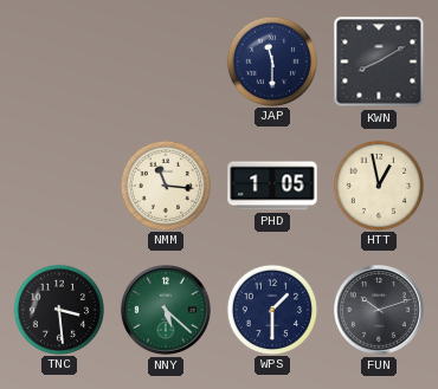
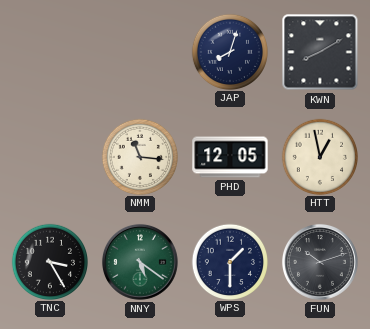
JAP: 11:30 -> 8:03 (229, 51)
PHD: 1:05 -> 12:05 (230, 157)
TNC: 3:29 -> 3:25 (49, 261)
NNY: 5:22 -> 5:21 (140, 262)
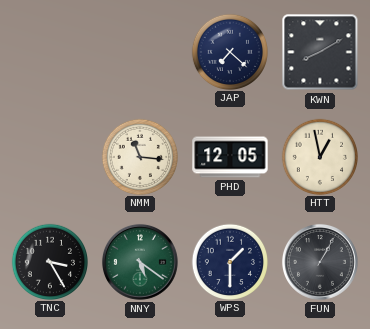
JAP: 8:03 -> 7:22 (229, 51)
FUN: 10:12 -> 1:05 (320, 262)
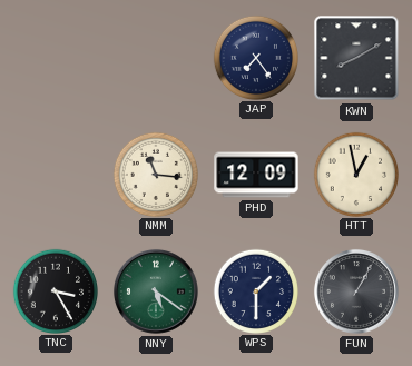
JAP: 7:22 -> 7:24 (255, 57)
PHD: 12:05 -> 12:09 (256, 175)
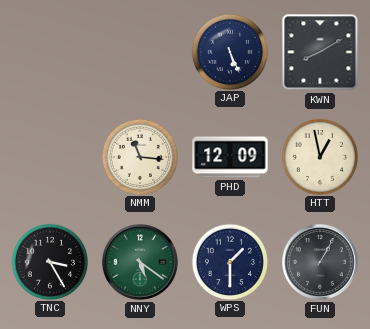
JAP: 7:24 -> 5:26 (229, 51)
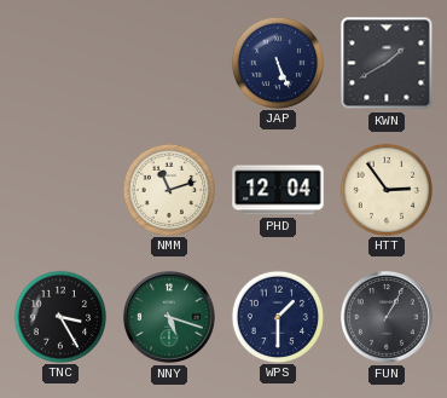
KWN: 8:10 -> 1:40 (387, 63)
NMM: 11:16 -> 11:12 (168, 189)
PHD: 12:09 -> 12:04 (278, 190)
HTT: 12:58 -> 2:54 (385, 189)
NNY: 5:21 -> 5:18 (169, 317)
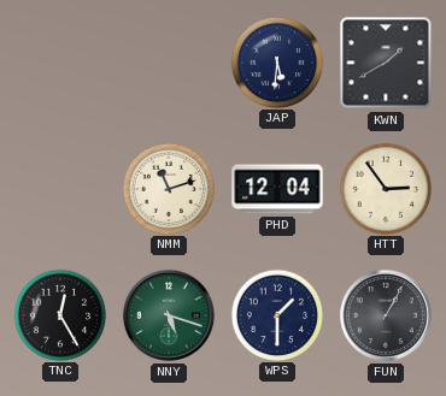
JAP: 5:26 -> 5:31 (276, 61)
TNC: 3:25 -> 12:25 (59, 314)
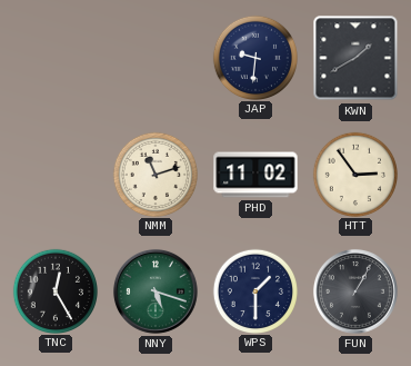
JAP: 5:31 -> 9:31 (254, 57)
PHD: 12:04 -> 11:02 (255, 175)
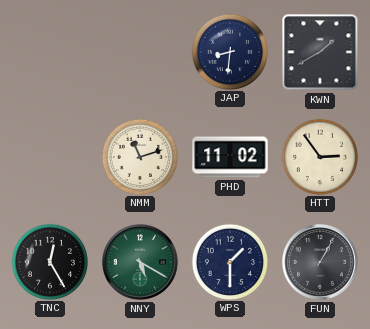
JAP: 9:31 -> 8:31 (229, 51)
NNY: 5:18 -> 5:20 (140, 262)
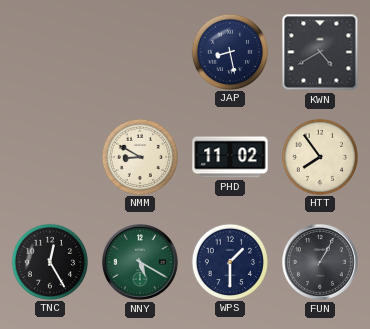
JAP: 8:31 -> 8:28 (229, 51)
KWN: 1:40 -> 4:40 (320, 52)
NMM: 11:12 -> 8:50 (139, 156)
HTT: 2:54 -> 7:54 (319, 156)
